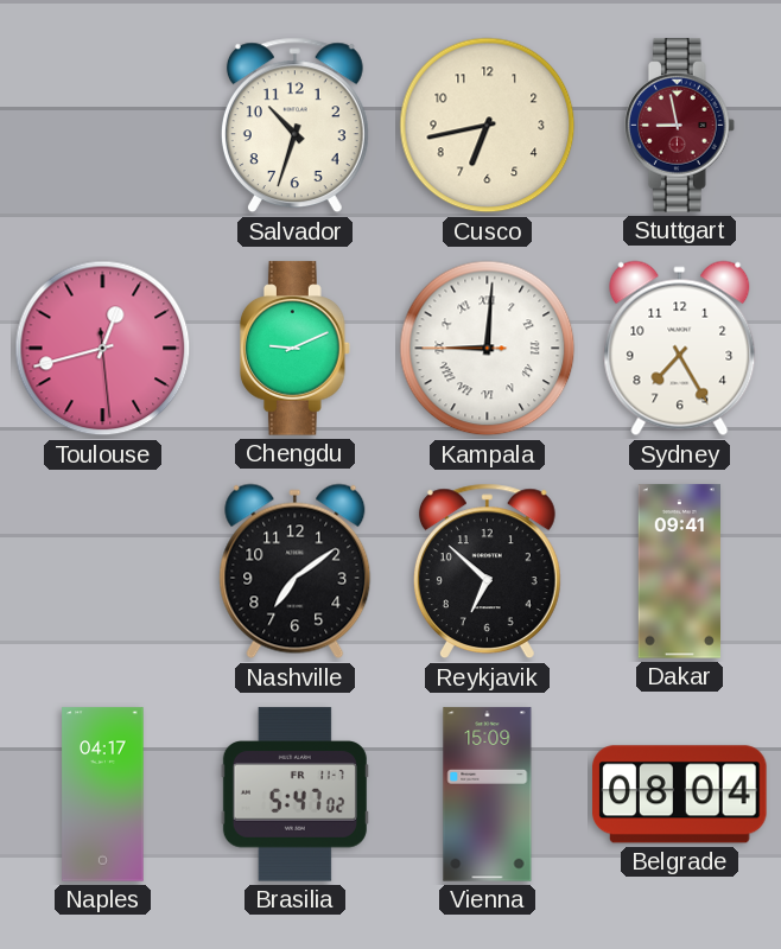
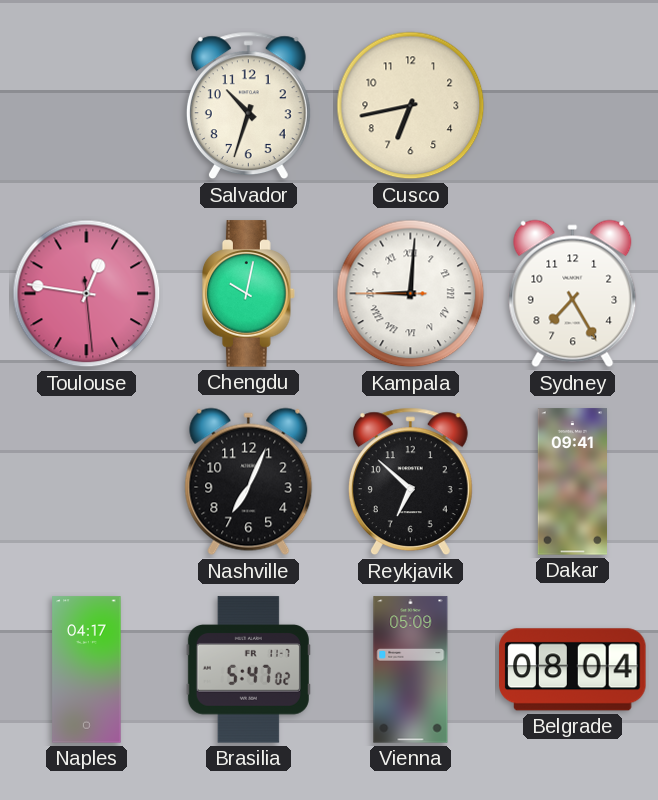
Stuttgart: 8:58 -> none (680, 126)
Toulouse: 12:42 -> 12:46 (87, 294)
Chengdu: 9:11 -> 10:02 (249, 294)
Nashville: 7:09 -> 7:04 (249, 482)
Vienna: 15:09 -> 05:09 (411, 670)
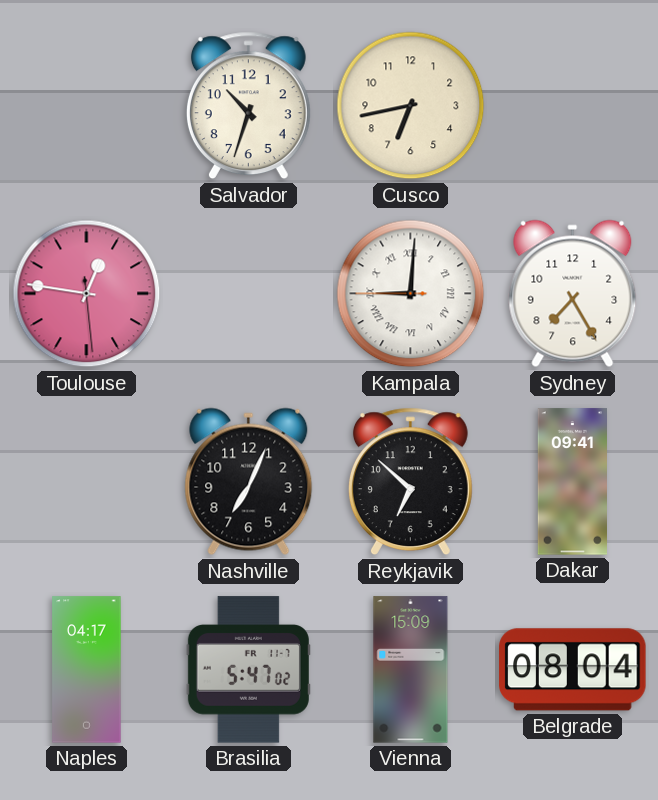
Chengdu: 10:02 -> none (249, 294)
Vienna: 05:09 -> 15:09 (411, 670)
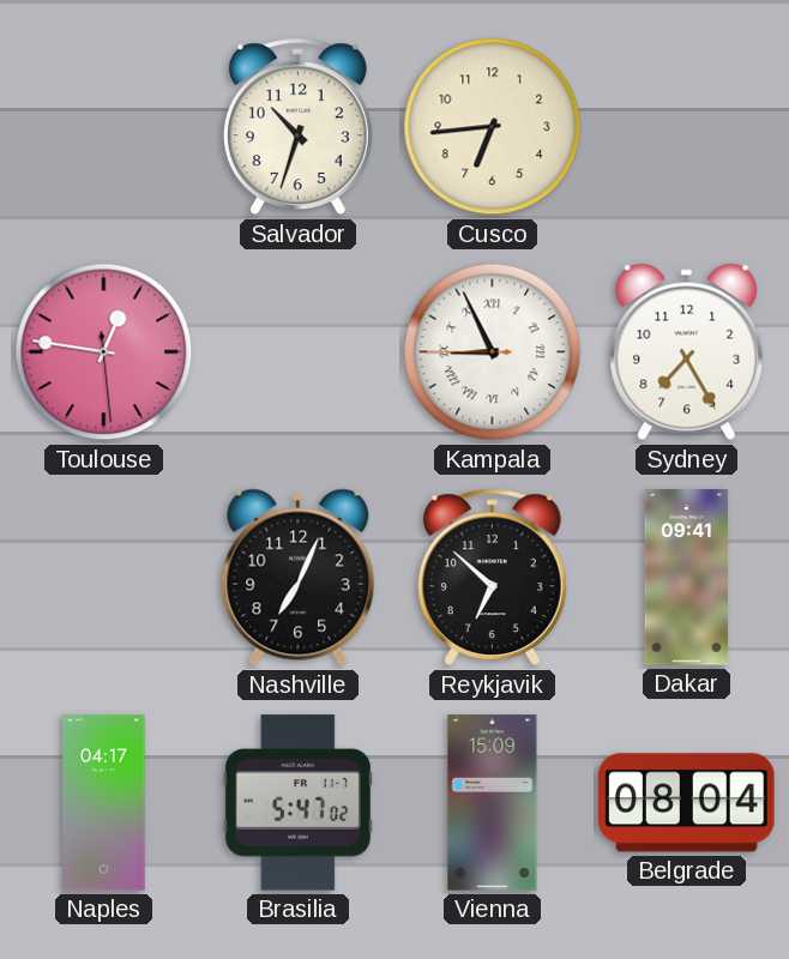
Cusco: 6:43 -> 6:44 (493, 127)
Kampala: 9:00 -> 8:55 (493, 352)
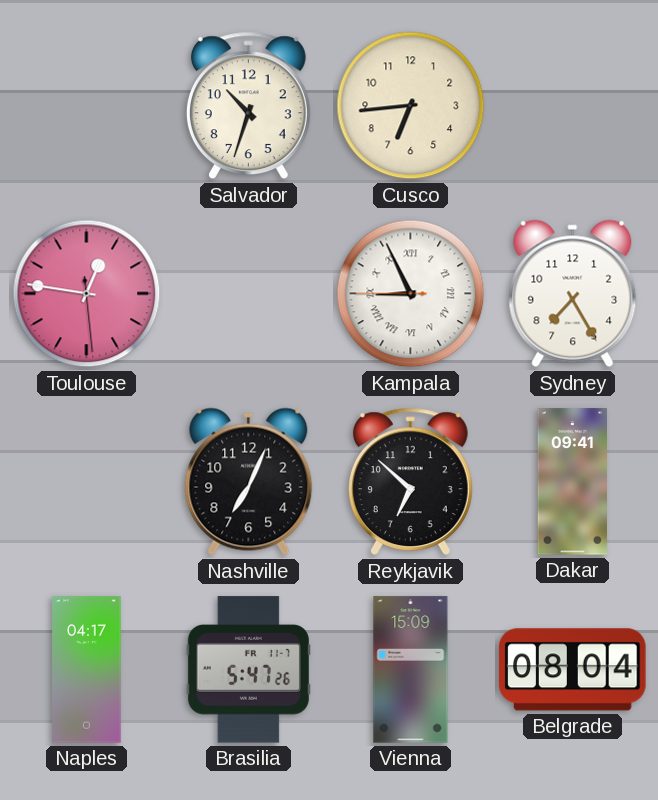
Brasilia: 5:47:02 -> 5:47:26 (248, 670)
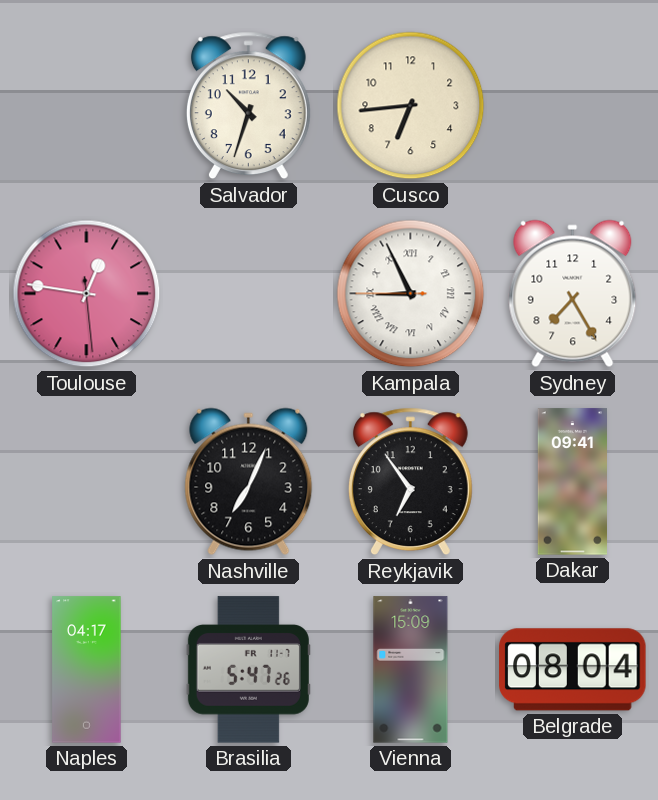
Reykjavik: 6:52 -> 6:54 (410, 482)
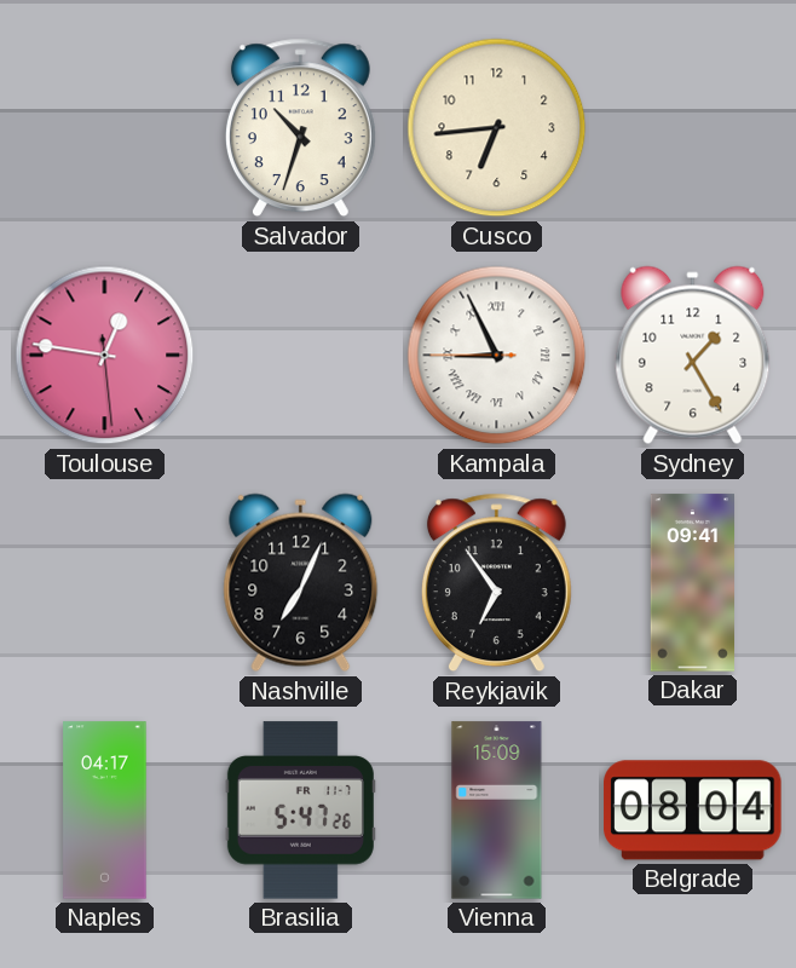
Sydney: 7:25 -> 1:25 (693, 356)
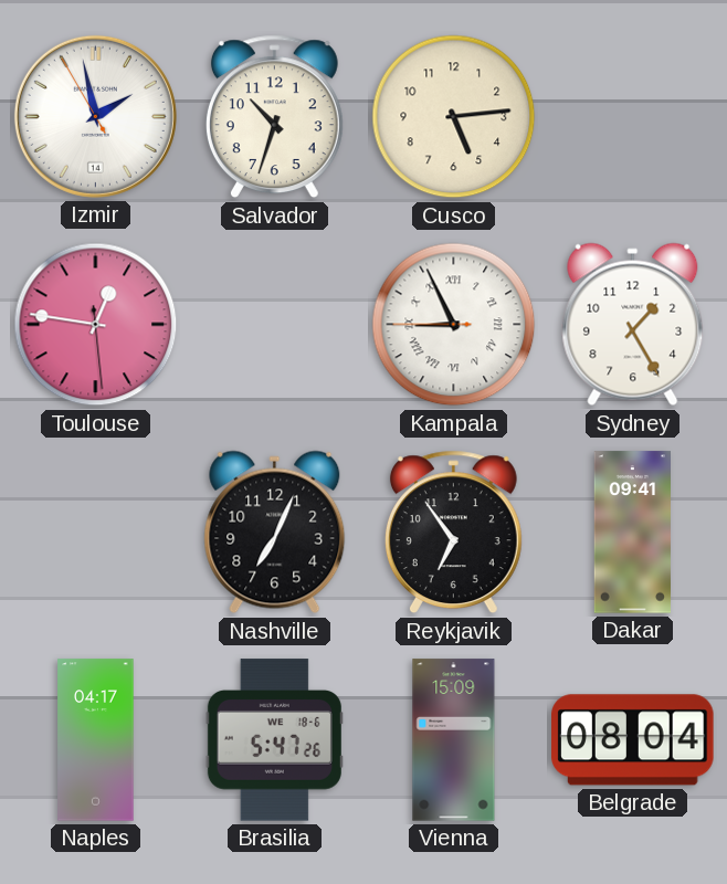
Izmir: none -> 1:57 (95, 116)
Cusco: 6:44 -> 5:14 (454, 117)
Brasilia date: FR 11-7 -> WE 18-6 (274, 740)
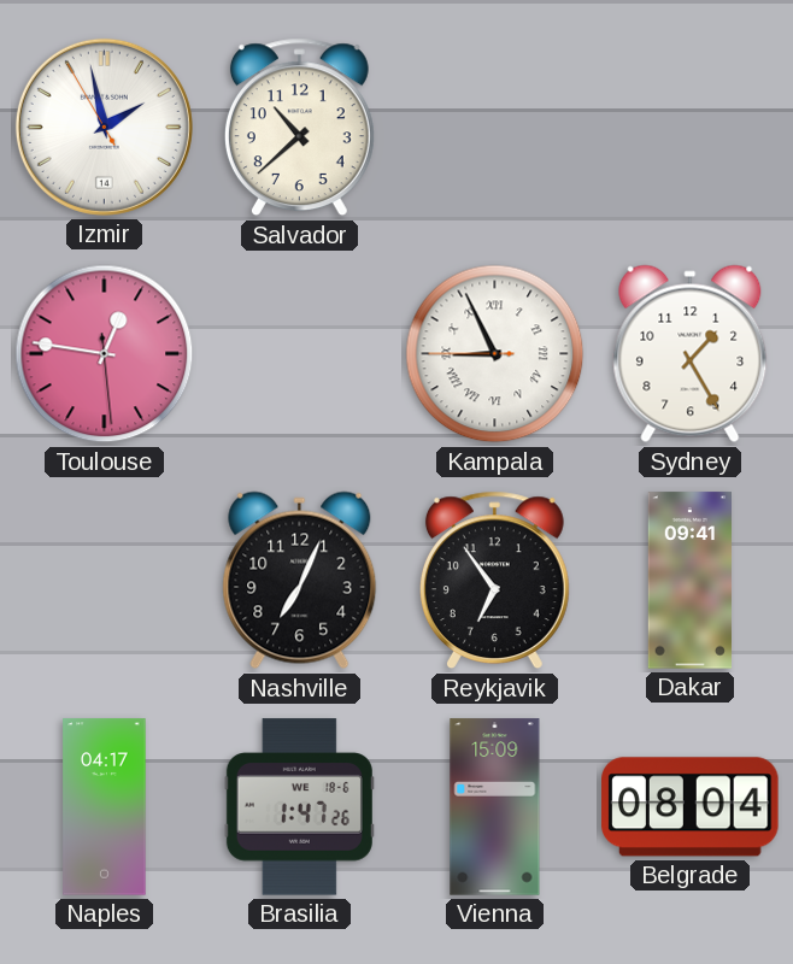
Salvador: 10:33 -> 10:38 (299, 128)
Cusco: 5:14 -> none (454, 117)
Brasilia: 5:47 -> 1:47 (299, 807)
